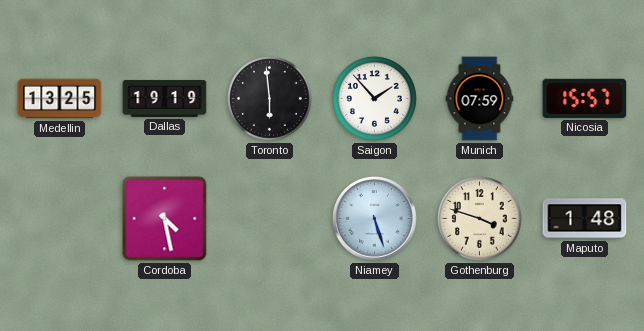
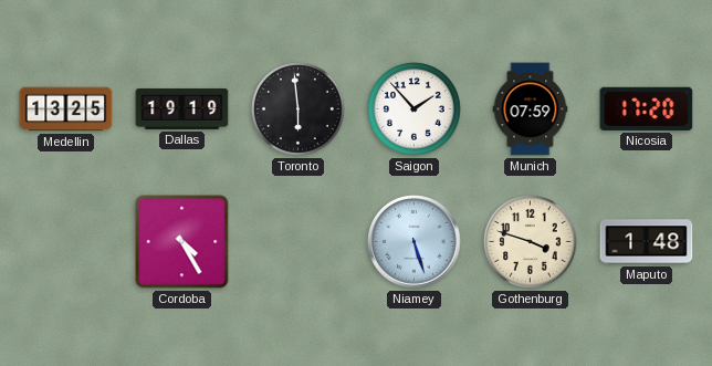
Nicosia: 15:57 -> 17:20 (647, 108)
Cordoba: 4:28 -> 4:25 (182, 242)
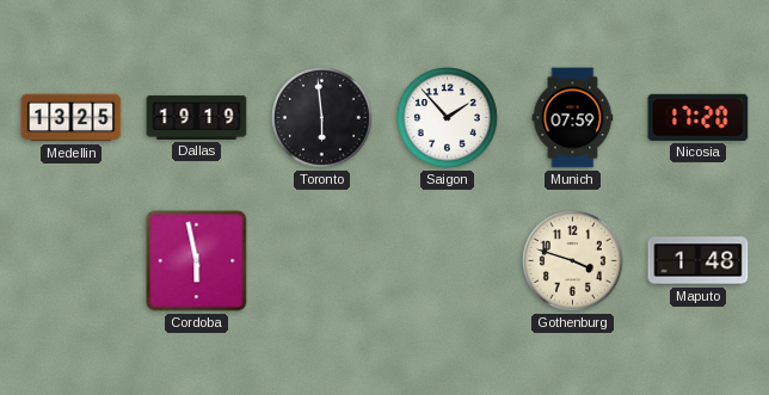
Cordoba: 4:25 -> 5:58 (197, 261)
Niamey: 5:27 -> none (415, 242)
